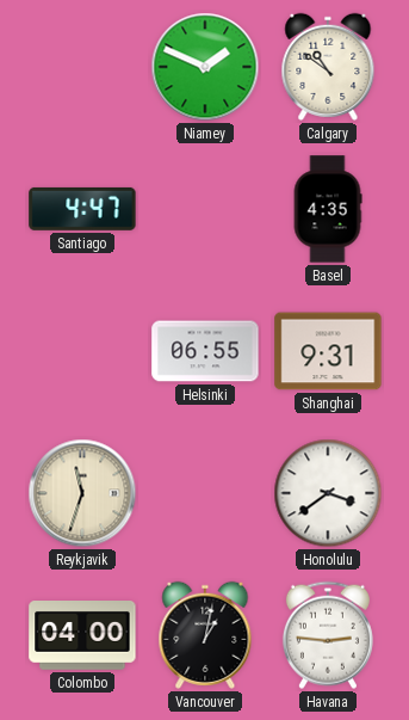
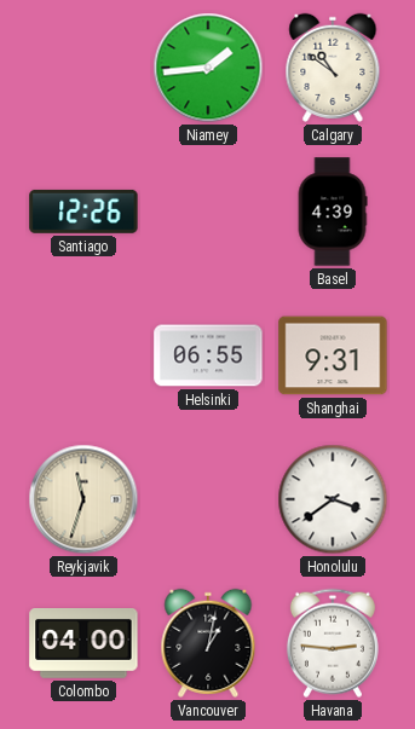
Niamey: 1:49 -> 1:44 (208, 68)
Santiago: 4:47 -> 12:26 (83, 212)
Basel: 4:35 -> 4:39 (333, 212)
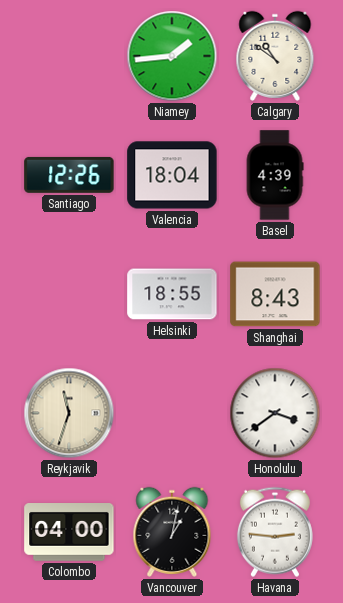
Valencia: none -> 18:04 (172, 175)
Helsinki: 06:55 -> 18:55 (172, 294)
Shanghai: 9:31 -> 8:43 (275, 294)
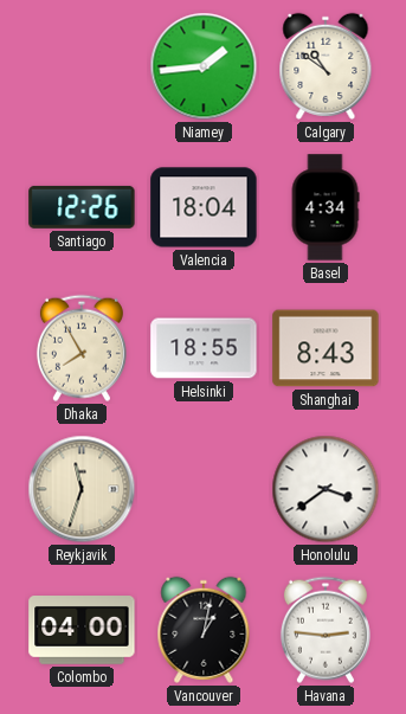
Basel: 4:39 -> 4:34 (326, 207)
Dhaka: none -> 7:55 (82, 348)
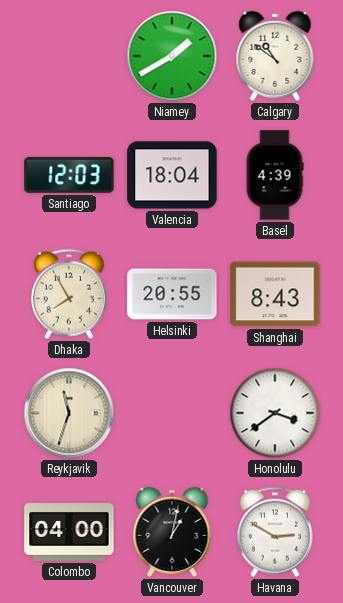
Niamey: 1:44 -> 1:40 (172, 56)
Santiago: 12:26 -> 12:03 (69, 175)
Basel: 4:34 -> 4:39 (275, 175)
Helsinki: 18:55 -> 20:55 (172, 294)
Havana: 2:46 -> 2:50 (275, 532)
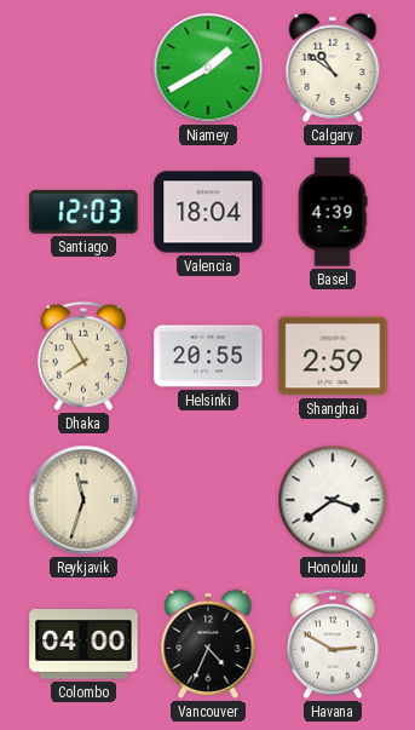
Shanghai: 8:43 -> 2:59 (333, 356)
Vancouver: 1:02 -> 4:34 (208, 644)
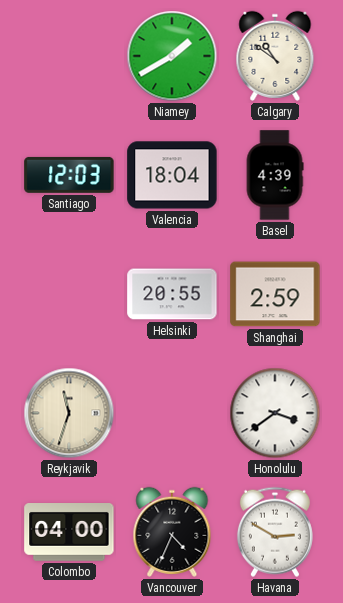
Dhaka: 7:55 -> none (83, 356)
